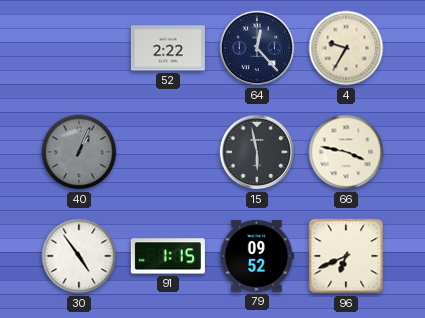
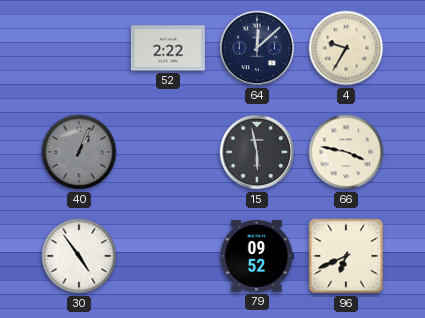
64: 12:23 -> 12:08 (257, 48)
91: 1:15 -> none (168, 256)
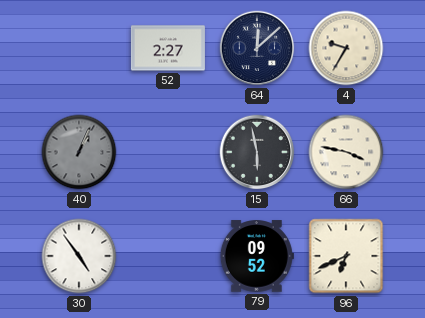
52: 2:22 -> 2:27 (168, 48)
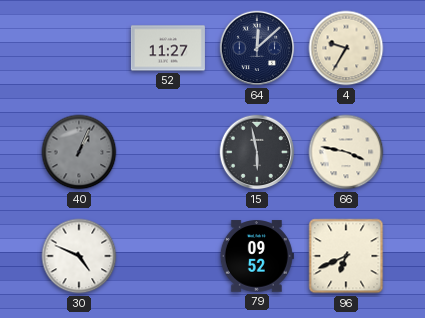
52: 2:27 -> 11:27 (168, 48)
30: 4:54 -> 4:49 (79, 256)
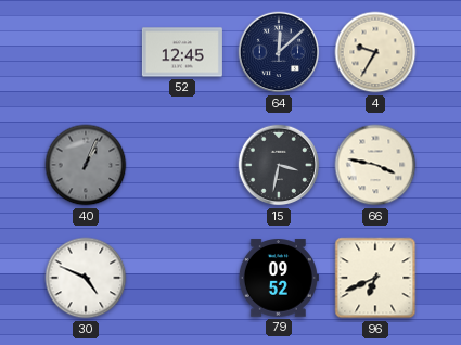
52: 11:27 -> 12:45 (182, 52)
15: 5:58 -> 3:32 (279, 165)
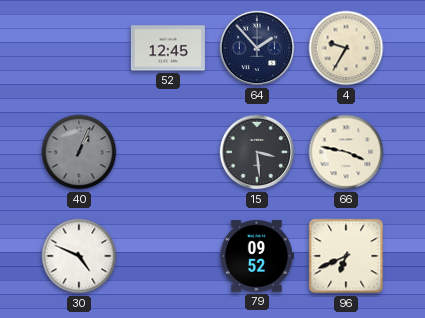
64: 12:08 -> 1:53 (257, 48)
15: 3:32 -> 3:29 (257, 152)
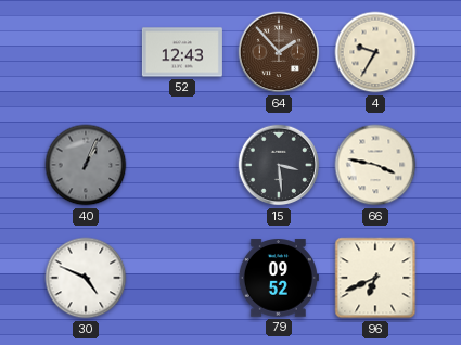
52: 12:45 -> 12:43 (182, 52)
64 dial: navy -> brown (279, 52)
